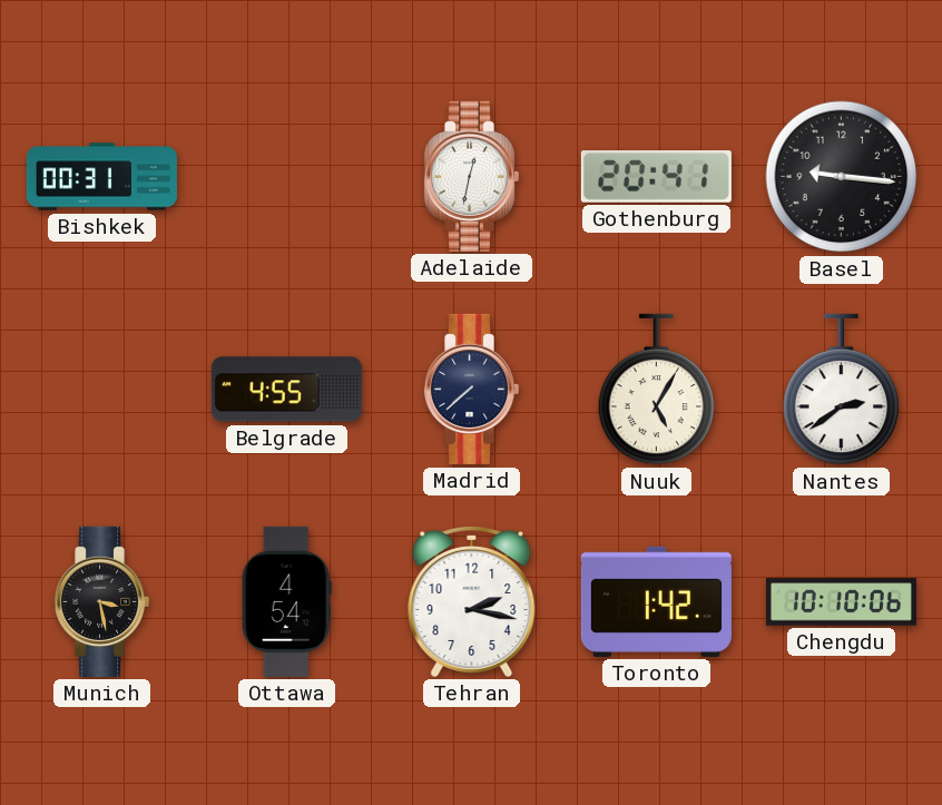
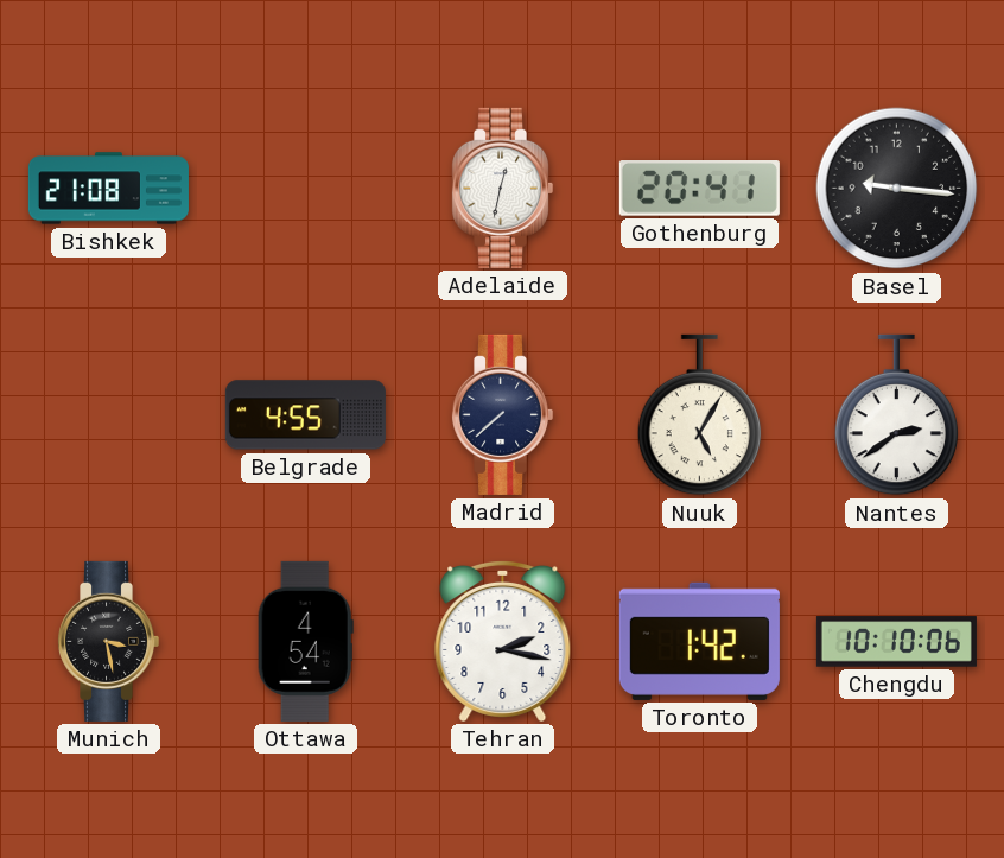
Bishkek: 00:31 -> 21:08 (108, 189)
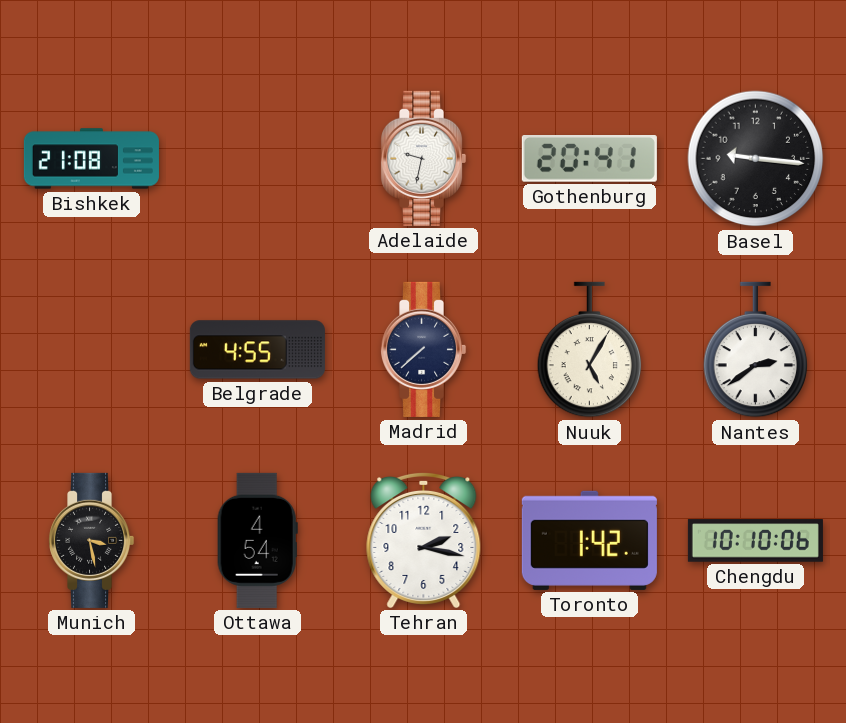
Adelaide: 12:32 -> 9:32 (424, 158)
